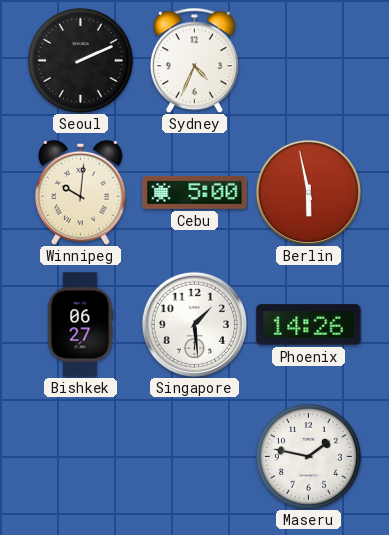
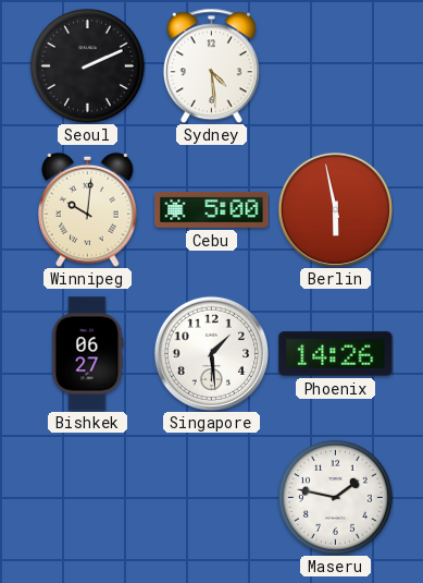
Sydney: 4:34 -> 4:29 (211, 65)
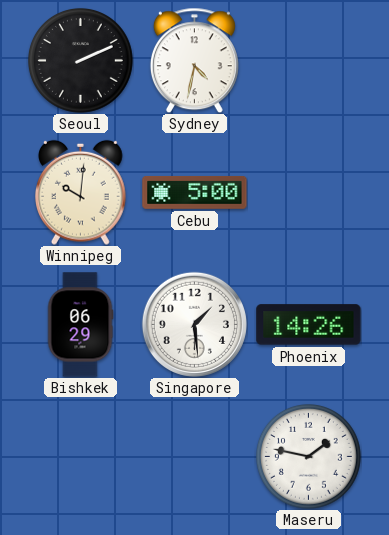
Sydney: 4:29 -> 4:32 (194, 60)
Berlin: 5:58 -> none (335, 209)
Bishkek: 06:27 -> 06:29 (80, 325)
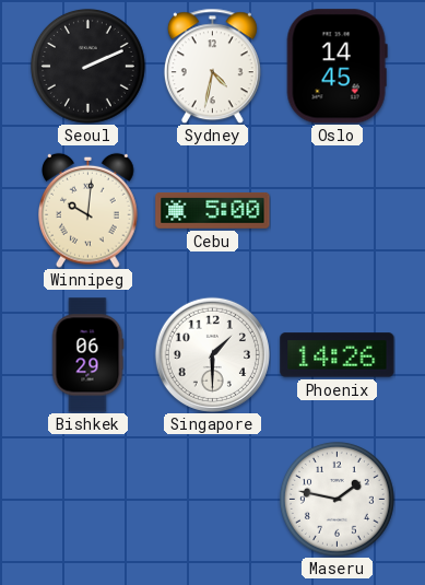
Oslo: none -> 14:45 (337, 67)
Singapore: 1:29 -> 1:30 (212, 354)
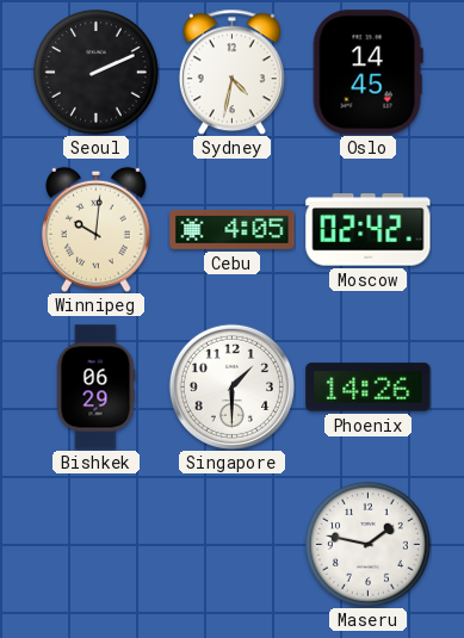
Cebu: 5:00 -> 4:05 (233, 230)
Moscow: none -> 02:42 (369, 230)
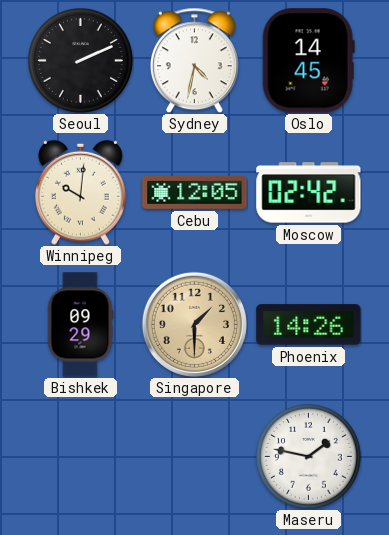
Cebu: 4:05 -> 12:05 (195, 193)
Bishkek: 06:29 -> 09:29 (80, 325)
Singapore dial: white -> champagne (194, 324)
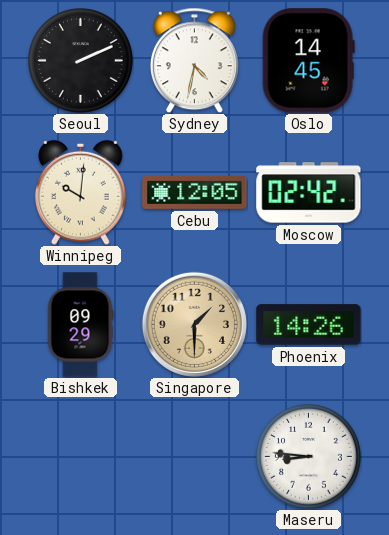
Maseru: 1:47 -> 8:46 (308, 456)
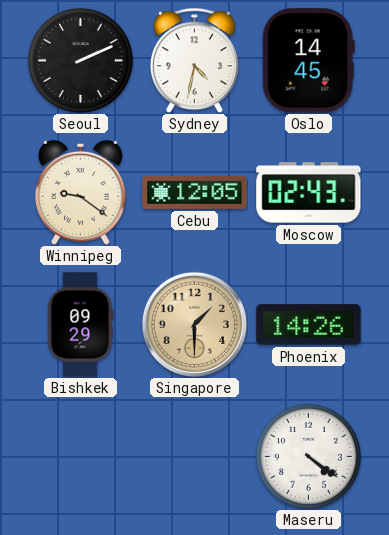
Winnipeg: 10:01 -> 9:21 (81, 192)
Moscow: 02:42 -> 02:43 (309, 193)
Maseru: 8:46 -> 4:21 (308, 456)
